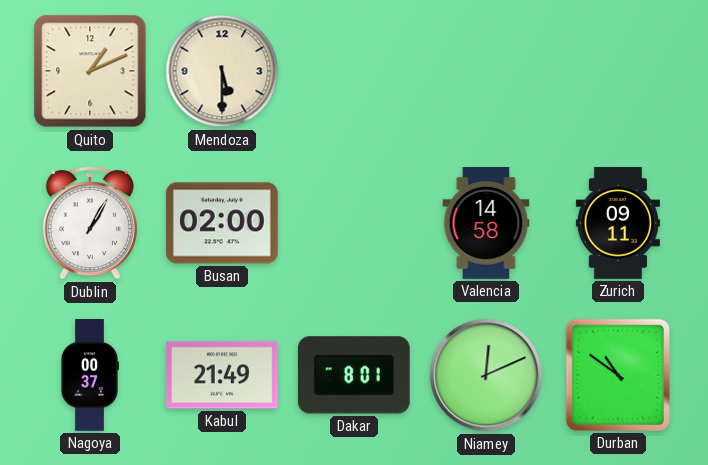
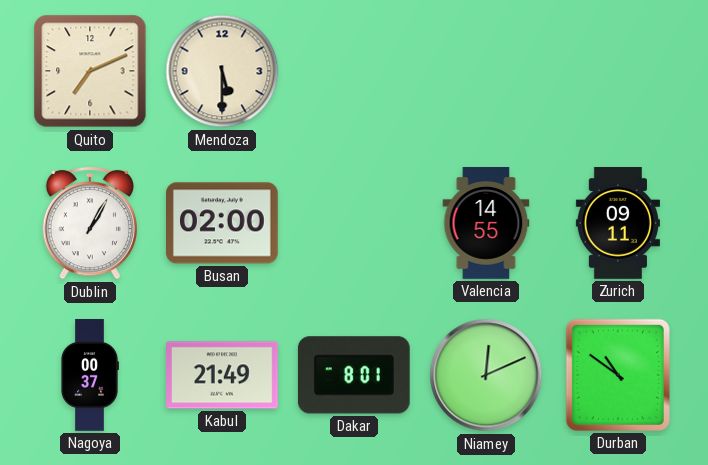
Quito: 1:11 -> 7:11 (90, 71)
Valencia: 14:58 -> 14:55 (486, 223)
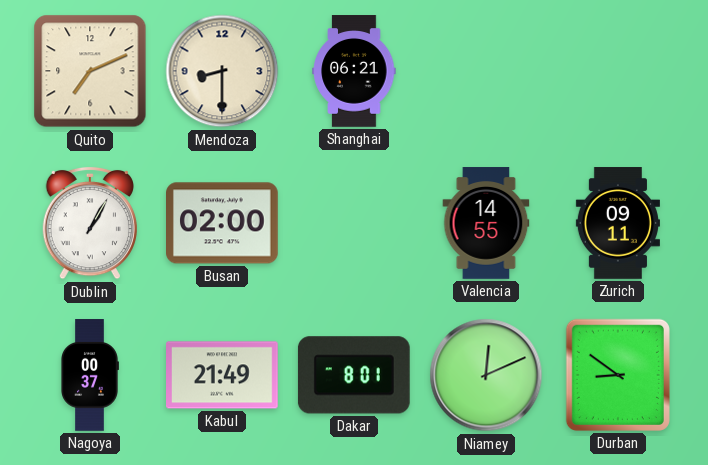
Mendoza: 5:30 -> 8:30 (222, 71)
Shanghai: none -> 06:21 (354, 71)
Durban: 10:51 -> 8:51 (618, 375)
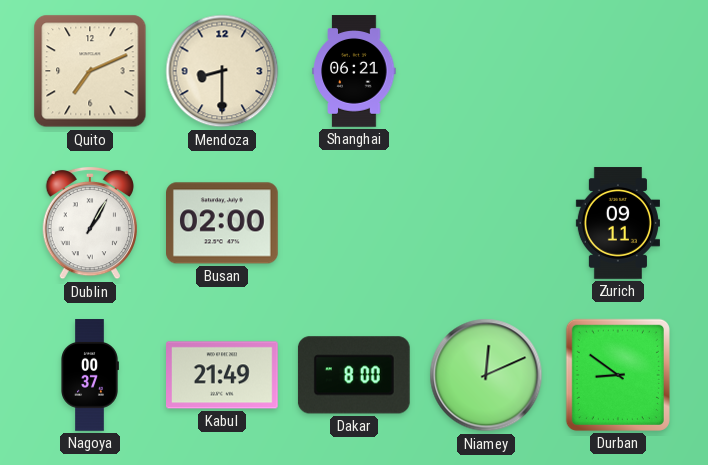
Valencia: 14:55 -> none (486, 223)
Dakar: 8:01 -> 8:00 (354, 375)
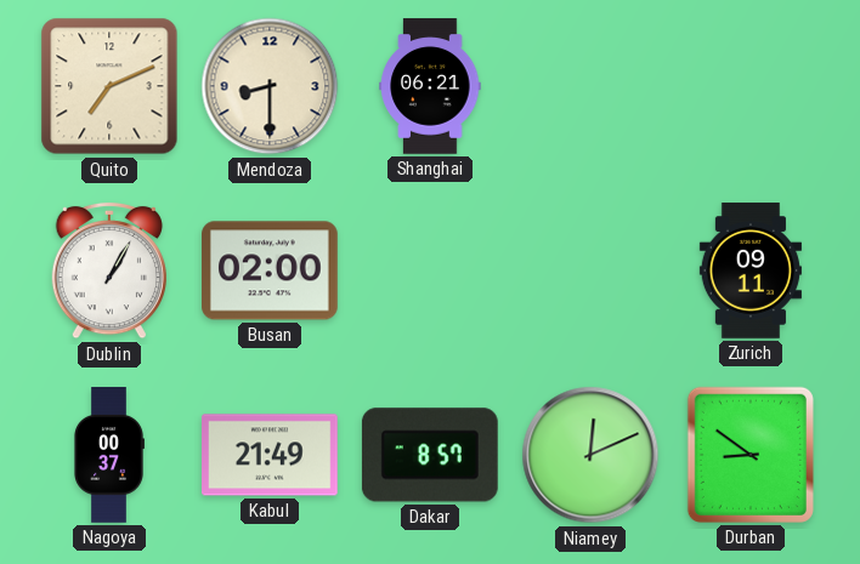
Dakar: 8:00 -> 8:57 (430, 455)
